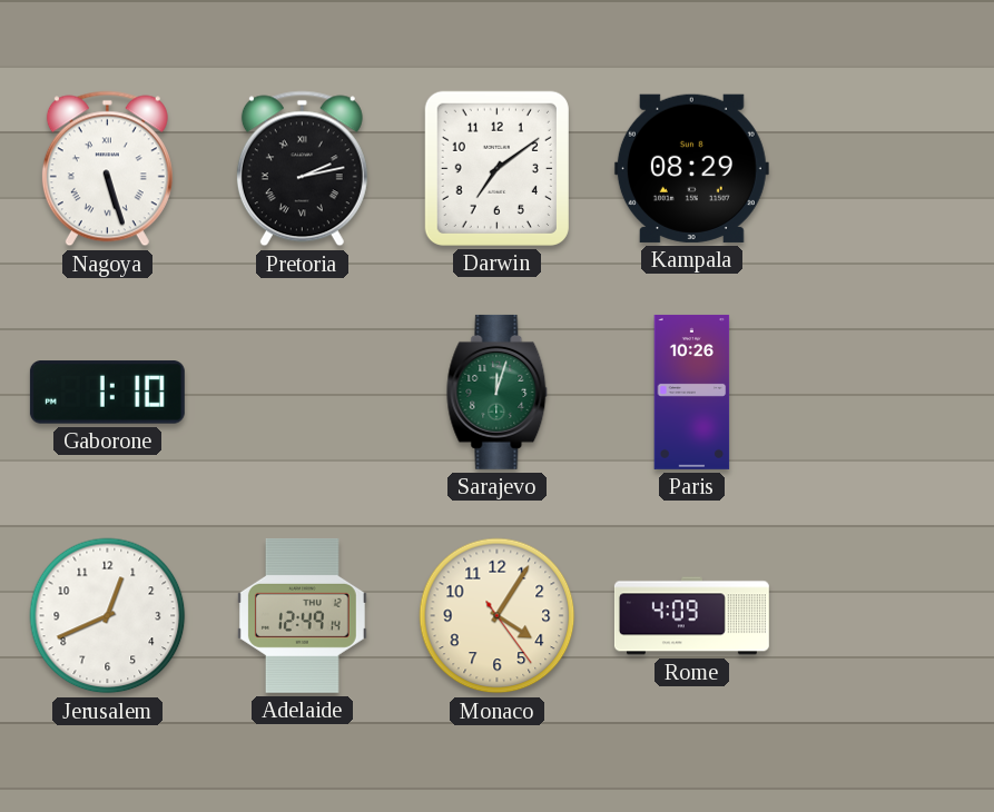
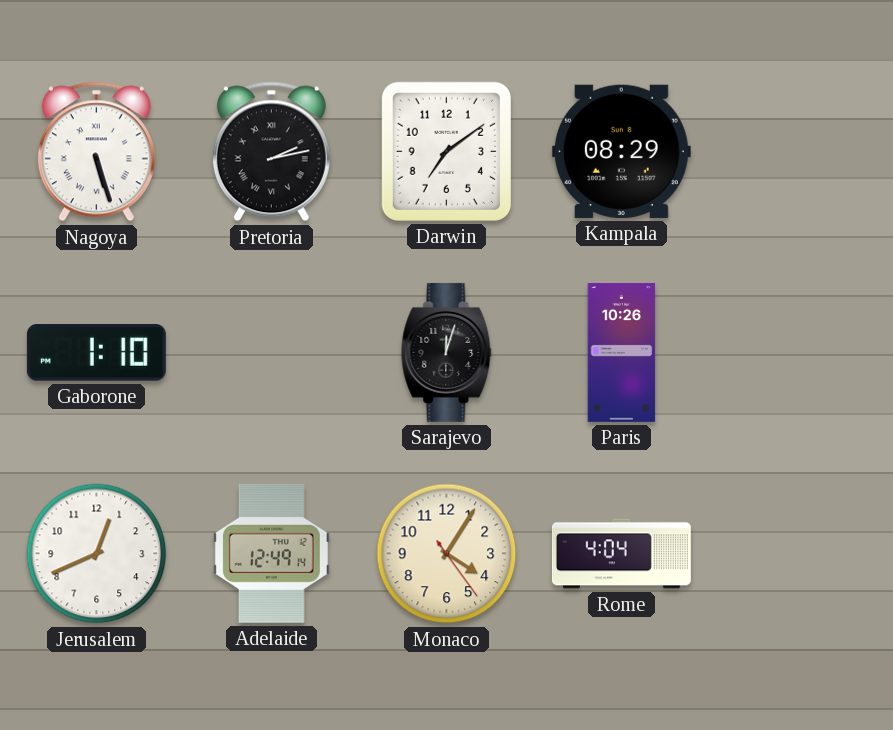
Sarajevo dial: green -> black (447, 352)
Rome: 4:09 -> 4:04 (621, 554)
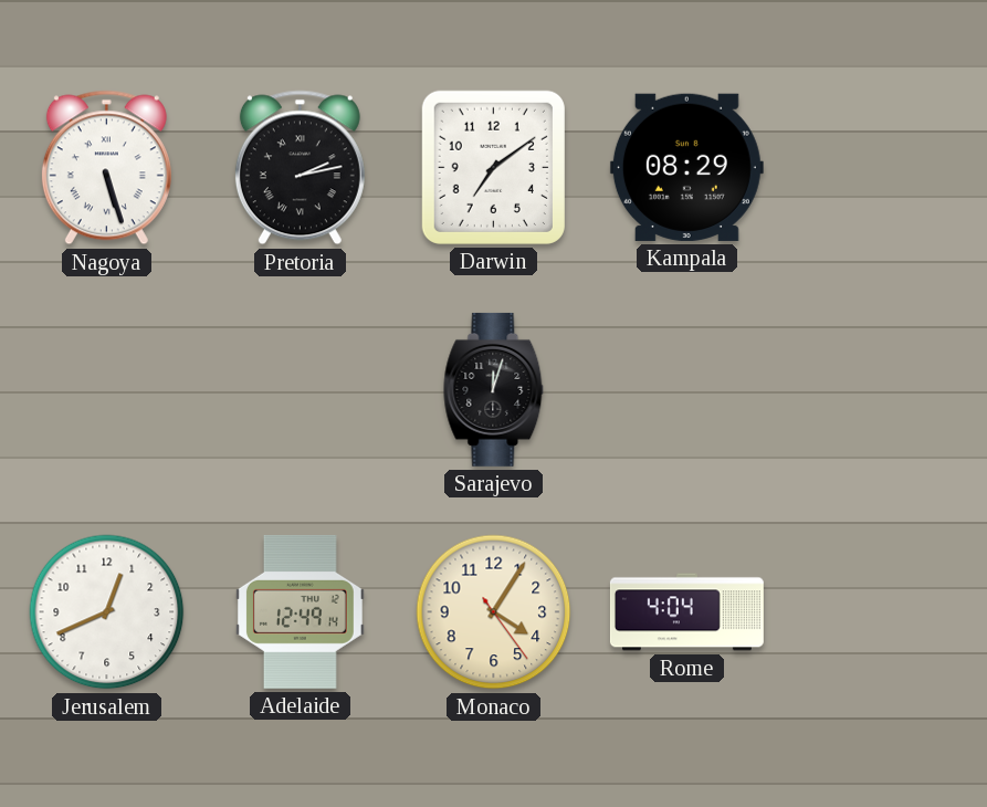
Gaborone: 1:10 -> none (96, 353)
Paris: 10:26 -> none (622, 352)
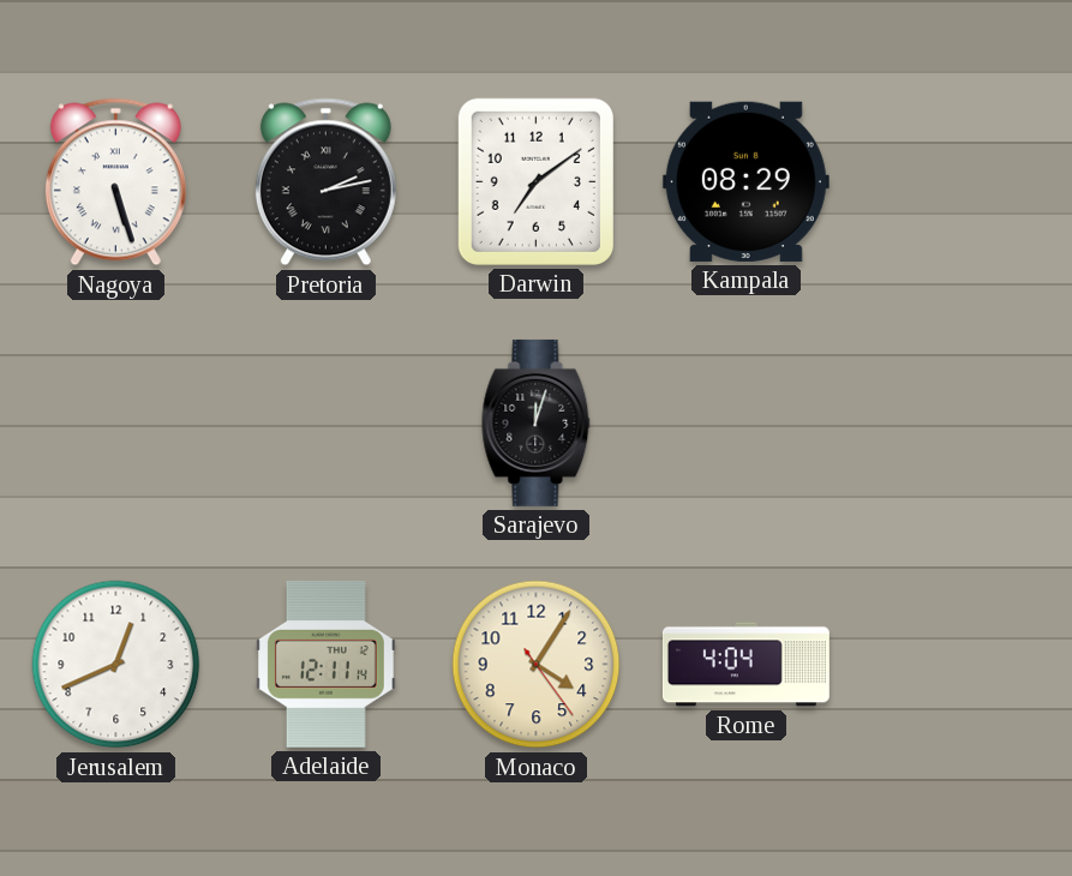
Adelaide: 12:49 -> 12:11 (325, 664)
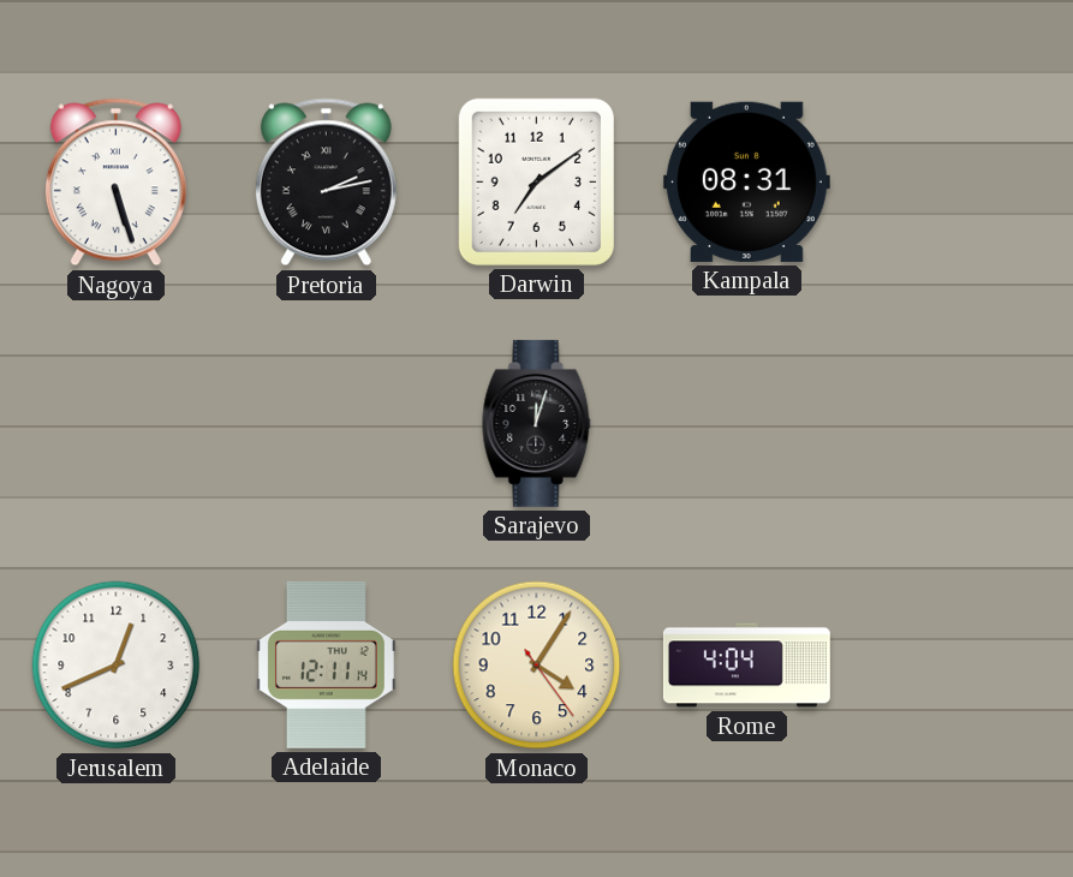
Kampala: 08:29 -> 08:31 (746, 181)
